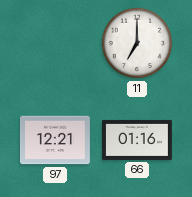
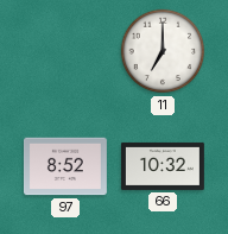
97: 12:21 -> 8:52 (65, 166)
66: 01:16 -> 10:32 (163, 166)
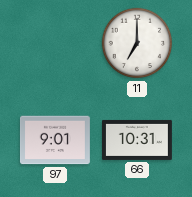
97: 8:52 -> 9:01 (55, 140)
66: 10:32 -> 10:31 (137, 140)
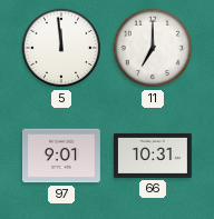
5: none -> 11:59 (61, 48)
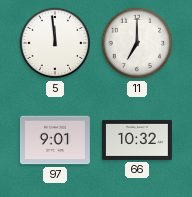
66: 10:31 -> 10:32 (137, 140)
